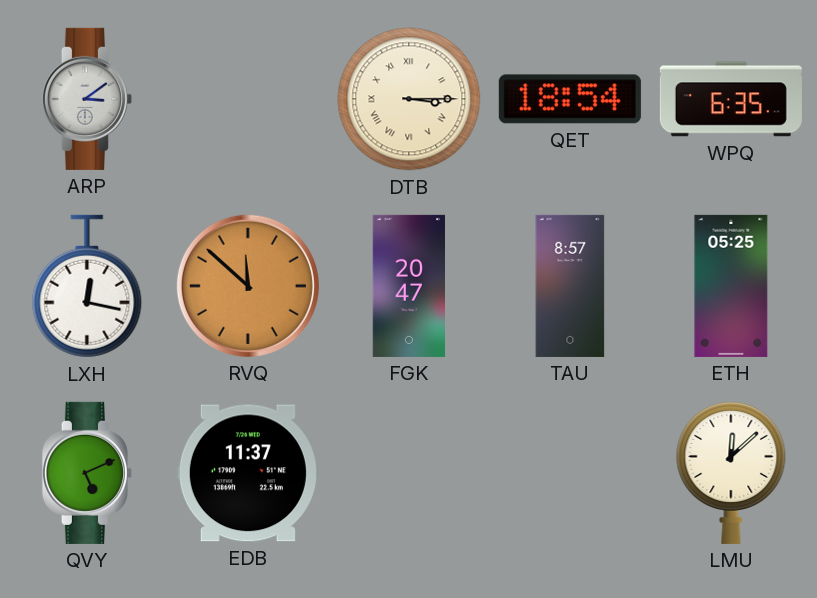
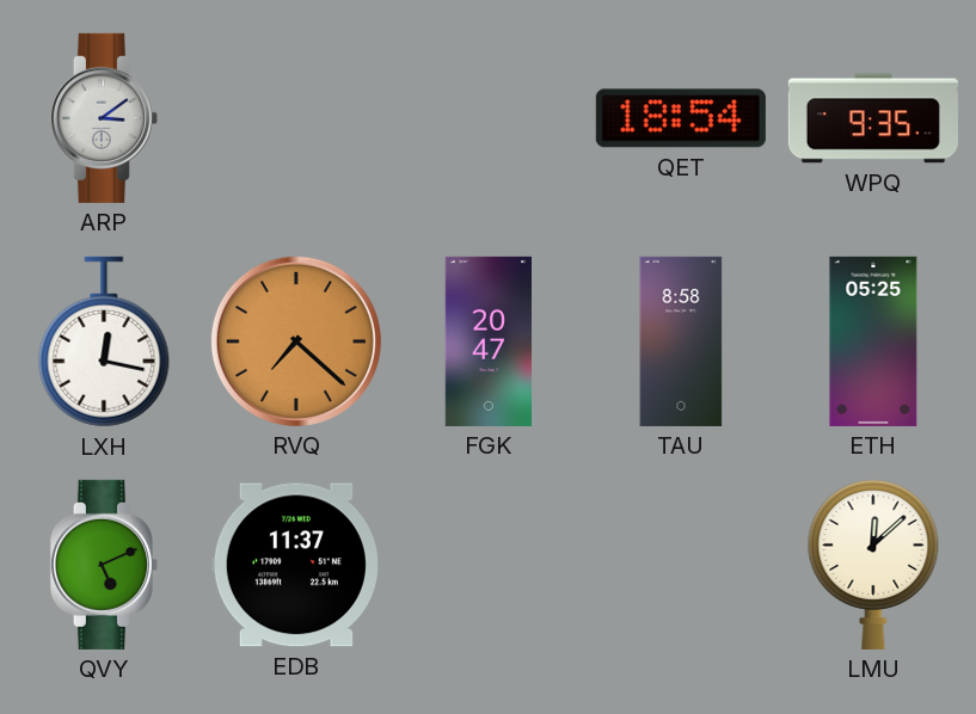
DTB: 3:15 -> none (409, 99)
WPQ: 6:35 -> 9:35 (873, 118)
RVQ: 11:52 -> 7:22 (296, 341)
TAU: 8:57 -> 8:58 (681, 341)
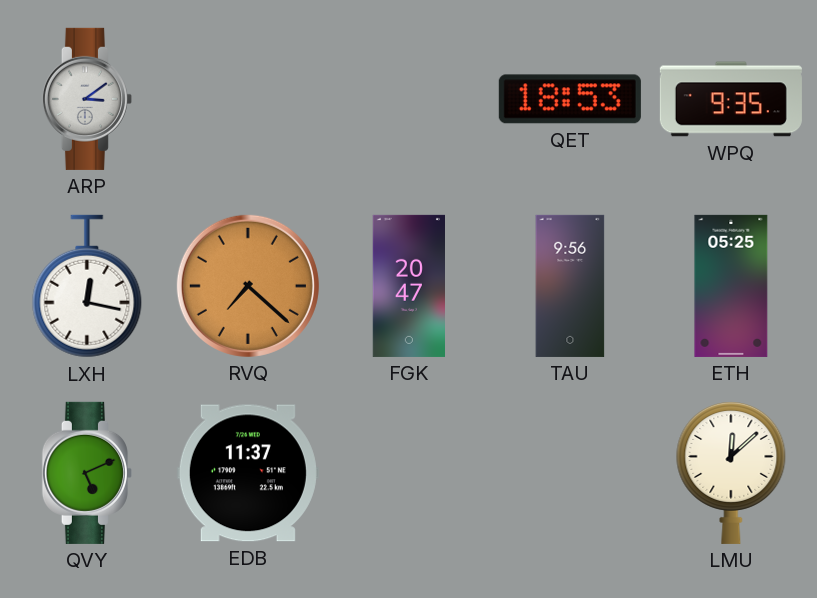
QET: 18:54 -> 18:53 (570, 99)
TAU: 8:58 -> 9:56 (570, 286)
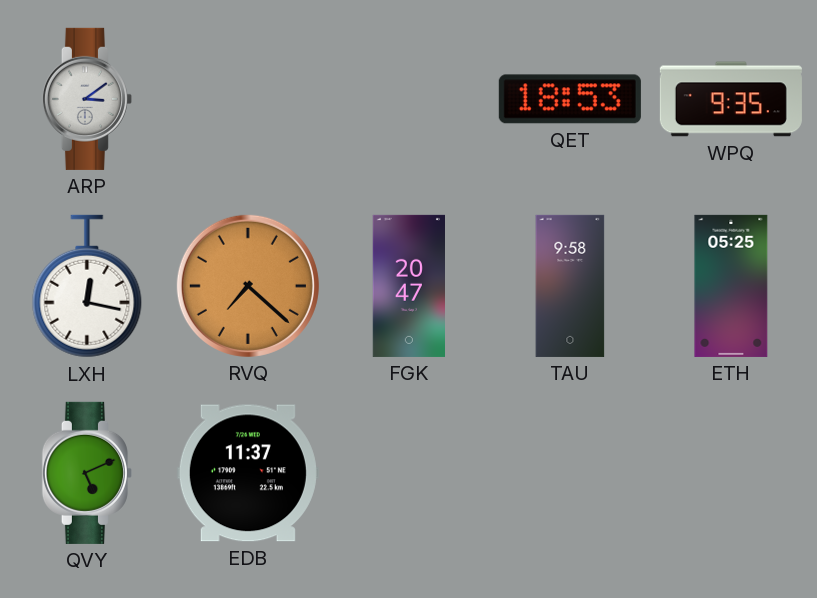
TAU: 9:56 -> 9:58 (570, 286)
LMU: 12:08 -> none (731, 472)
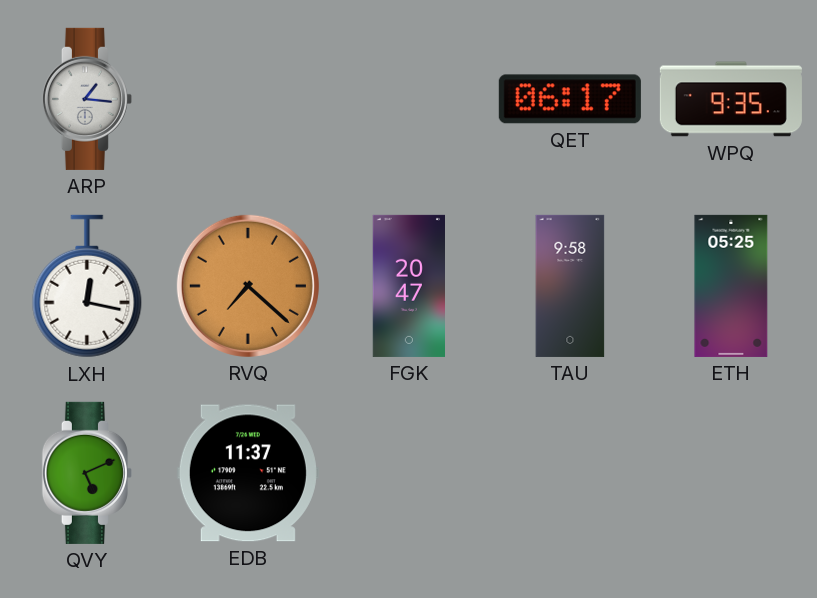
ARP: 3:09 -> 1:16 (87, 99)
QET: 18:53 -> 06:17 (570, 99)
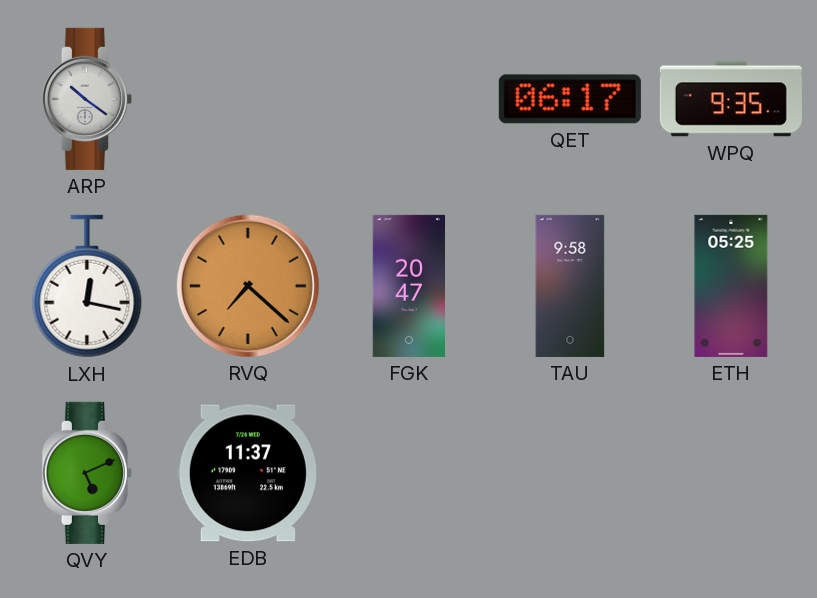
ARP: 1:16 -> 10:21 (87, 99)
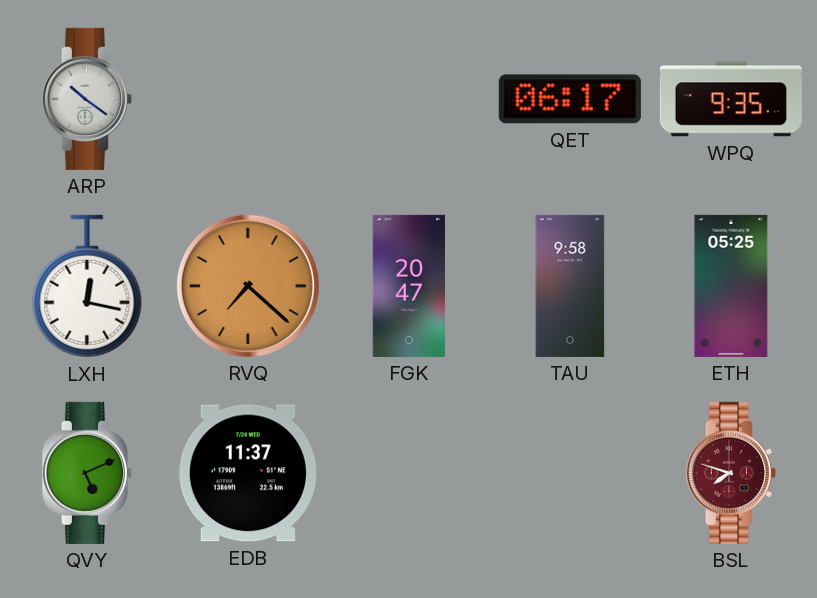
BSL: none -> 7:48 (731, 473)
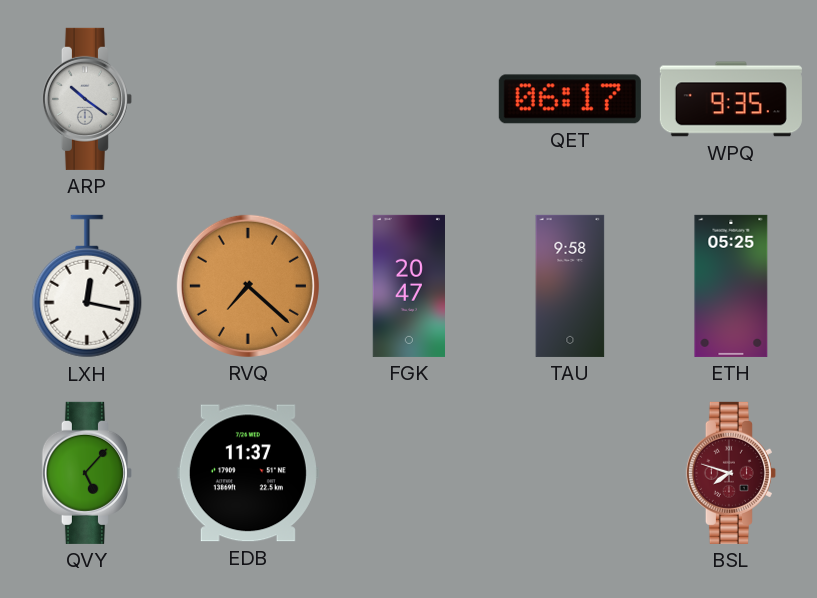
QVY: 5:11 -> 5:07 (87, 473)
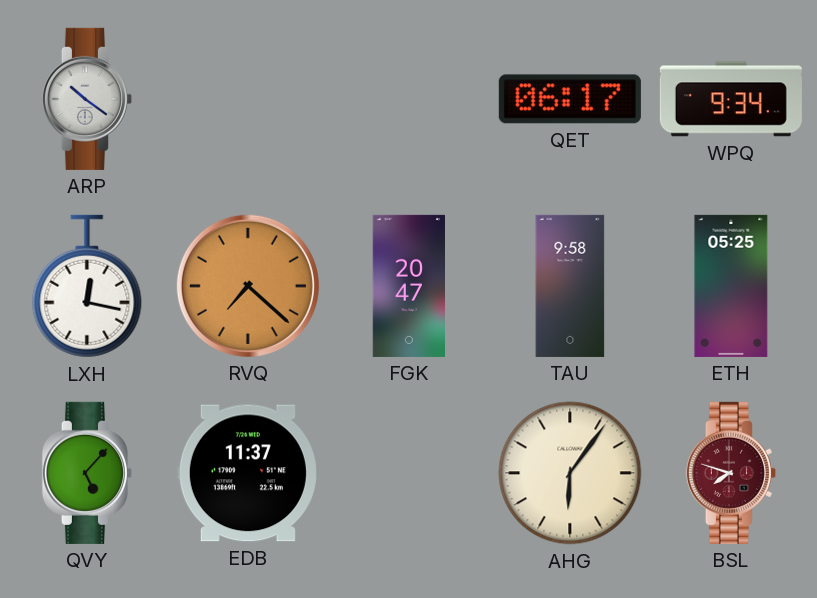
WPQ: 9:35 -> 9:34 (731, 99)
AHG: none -> 6:06 (570, 473)
